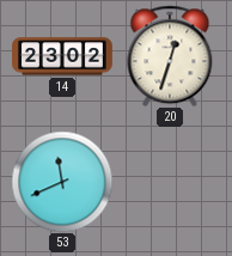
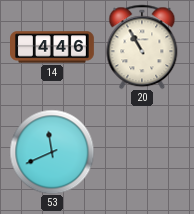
14: 23:02 -> 4:46 (52, 47)
20: 12:33 -> 10:55 (142, 47)
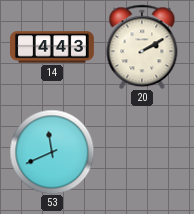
14: 4:46 -> 4:43 (52, 47)
20: 10:55 -> 2:10 (142, 47)
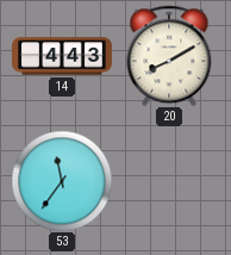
20: 2:10 -> 8:10 (169, 56)
53: 11:41 -> 11:36 (62, 181)
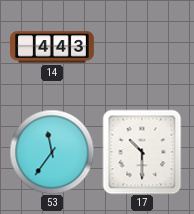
20: 8:10 -> none (169, 56)
17: none -> 10:30 (142, 152)
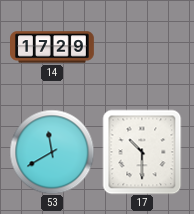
14: 4:43 -> 17:29 (52, 47)
53: 11:36 -> 11:40 (52, 152)
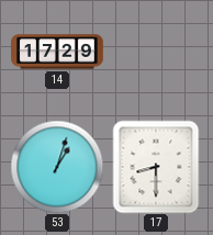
53: 11:40 -> 1:03 (57, 167)
17: 10:30 -> 8:30 (156, 167)
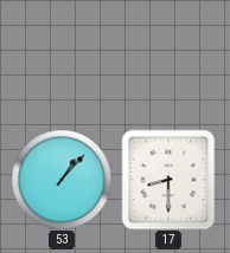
14: 17:29 -> none (57, 52)
53: 1:03 -> 1:07 (62, 180)
